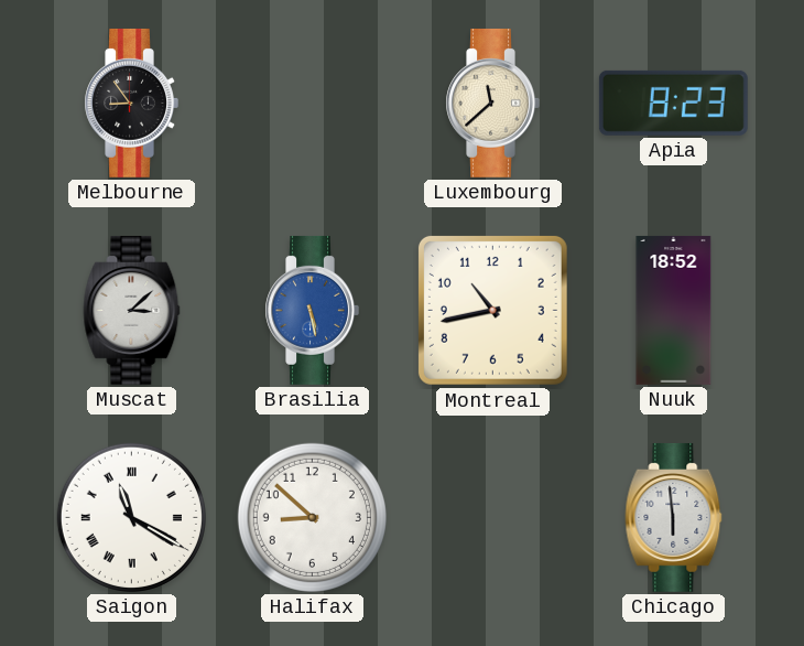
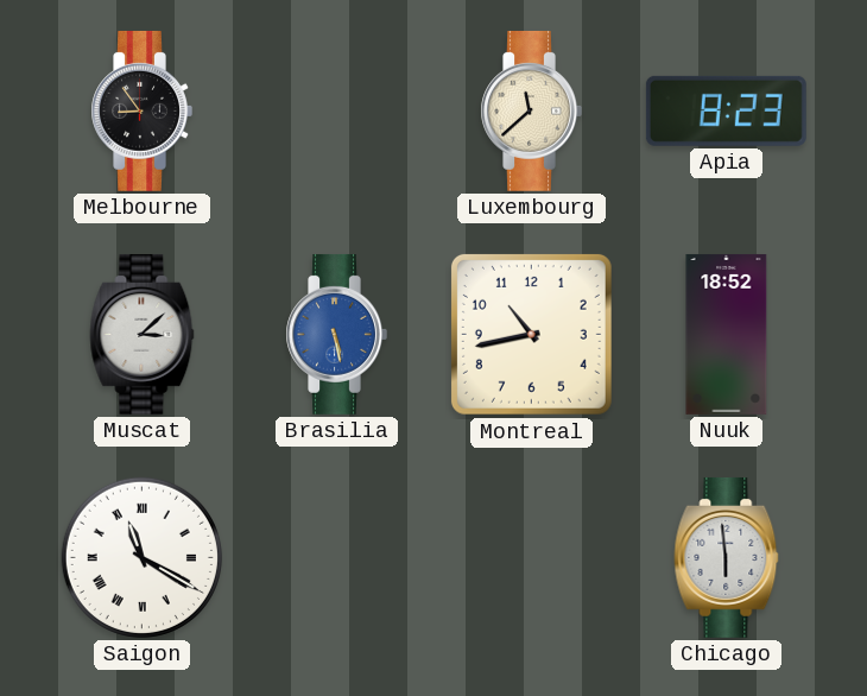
Halifax: 8:52 -> none (312, 517)
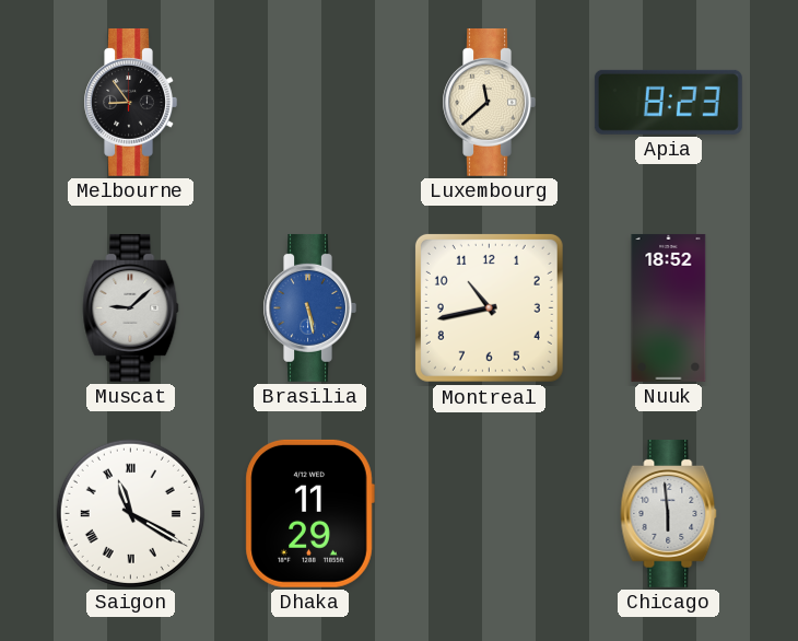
Muscat: 3:08 -> 9:08 (131, 307)
Dhaka: none -> 11:29 (309, 513)
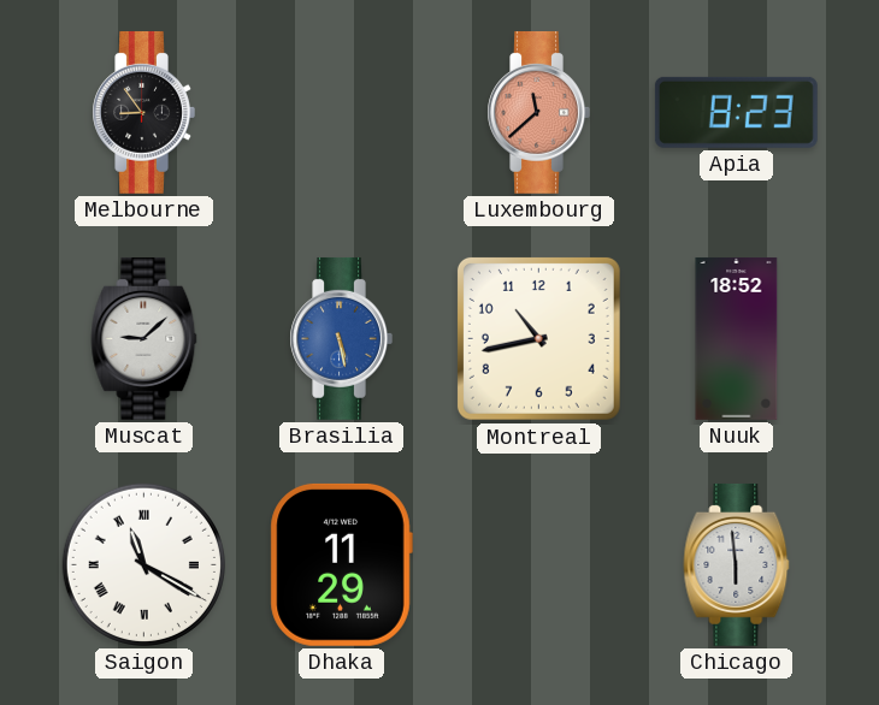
Luxembourg dial: cream -> salmon (538, 112)
